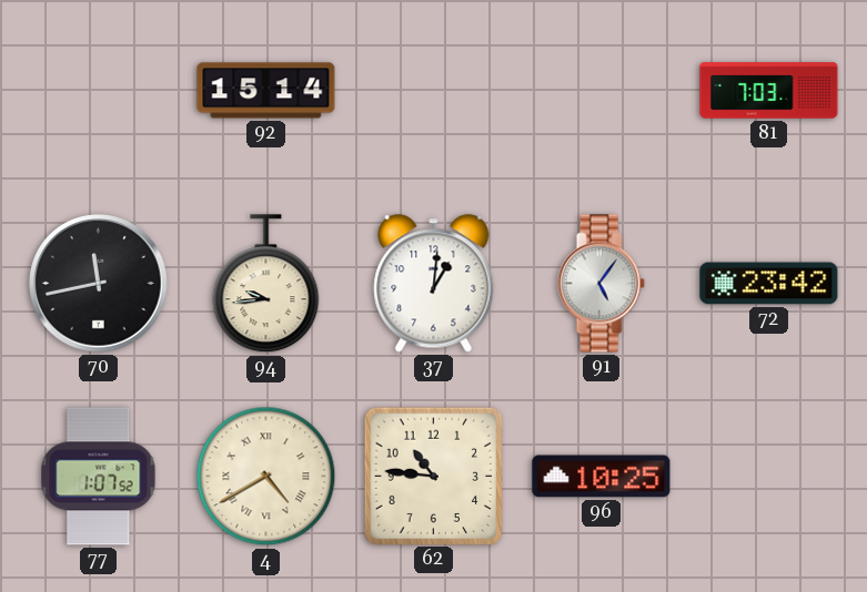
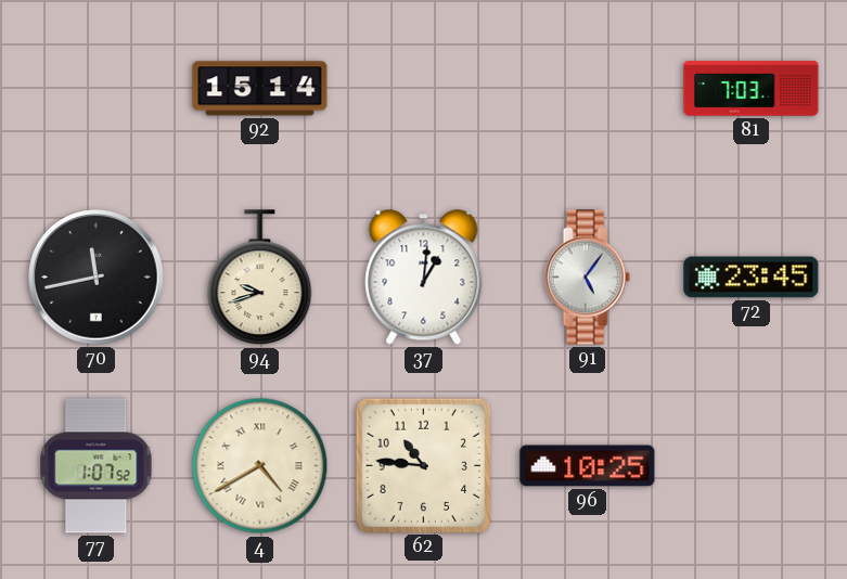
94: 9:44 -> 9:42 (260, 278)
72: 23:42 -> 23:45 (752, 278)
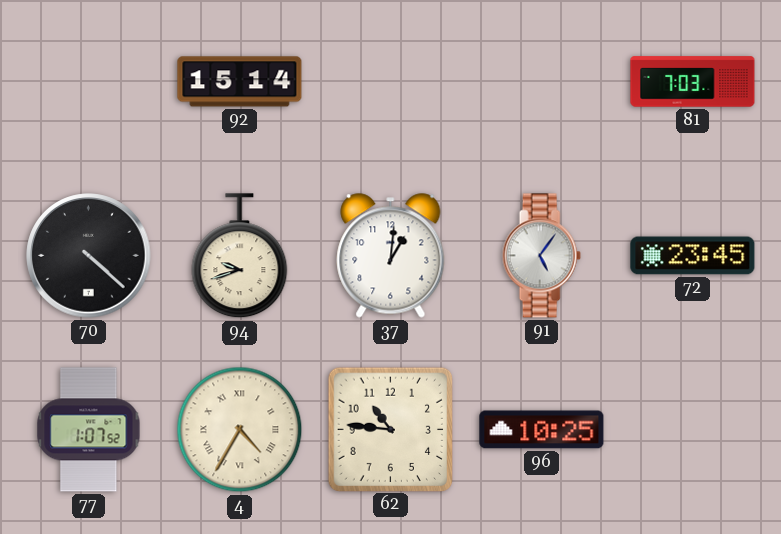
70: 11:43 -> 4:22 (89, 256)
4: 4:40 -> 4:35 (240, 430)
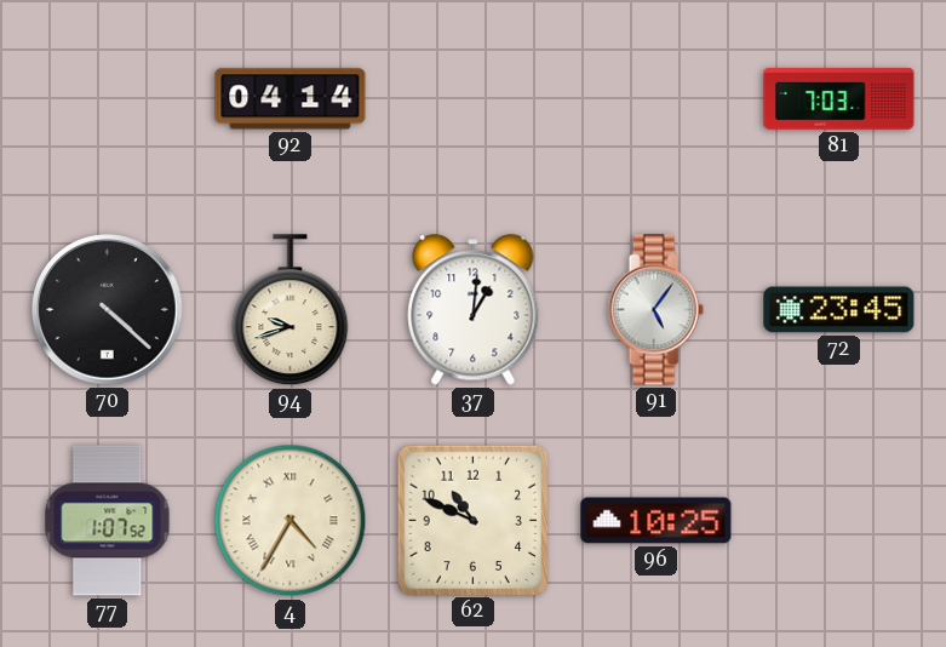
92: 15:14 -> 04:14 (291, 99)
62: 10:46 -> 10:49 (472, 520)
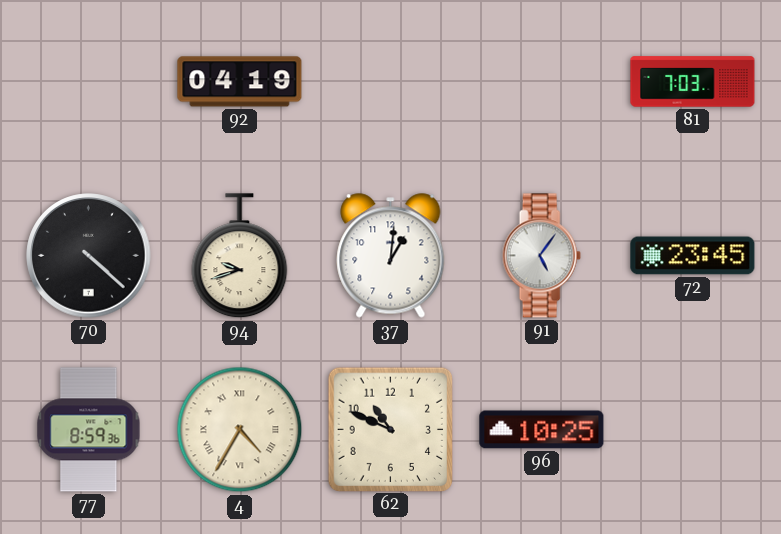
92: 04:14 -> 04:19 (240, 82)
77: 1:07 -> 8:59 (89, 430)
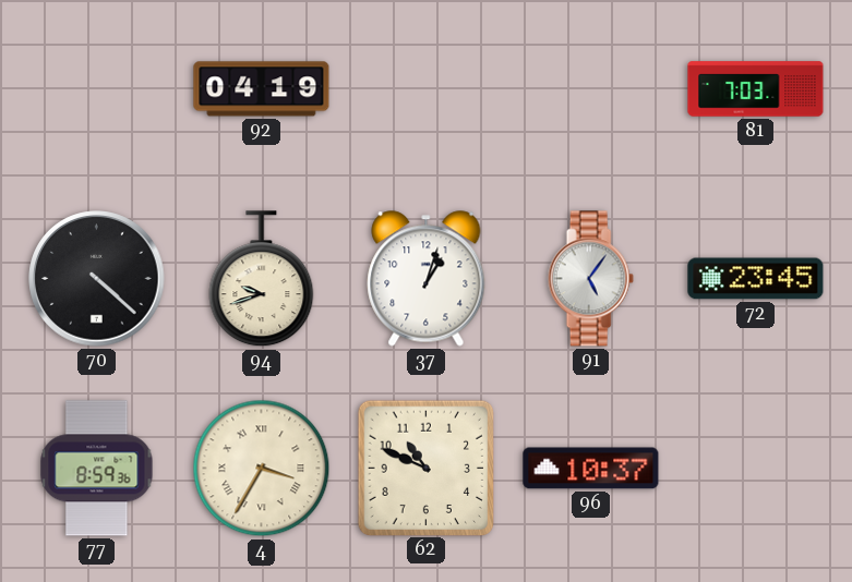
37: 1:01 -> 1:03 (427, 279)
4: 4:35 -> 3:35 (262, 469)
96: 10:25 -> 10:37 (591, 469)
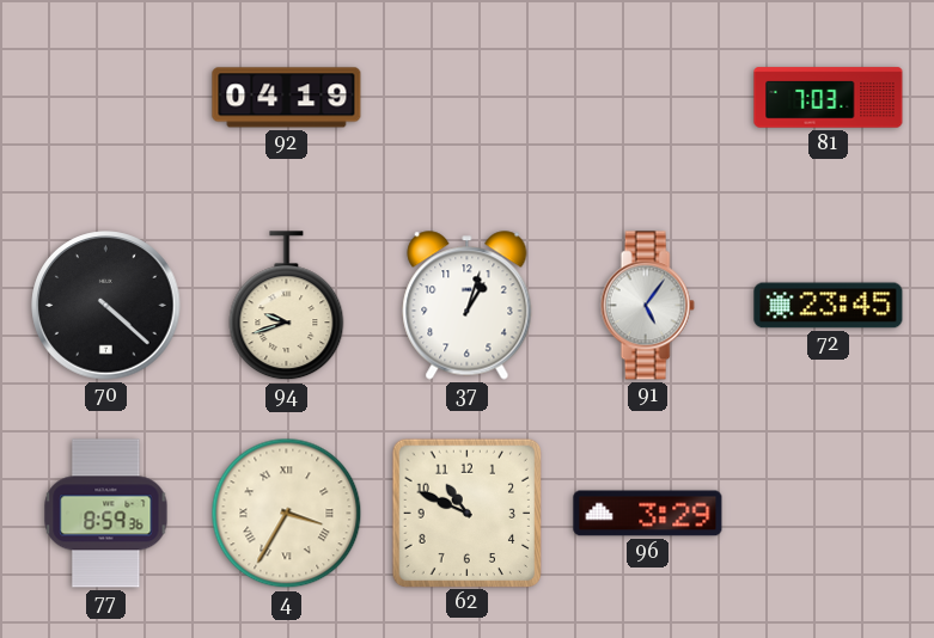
96: 10:37 -> 3:29 (648, 514)
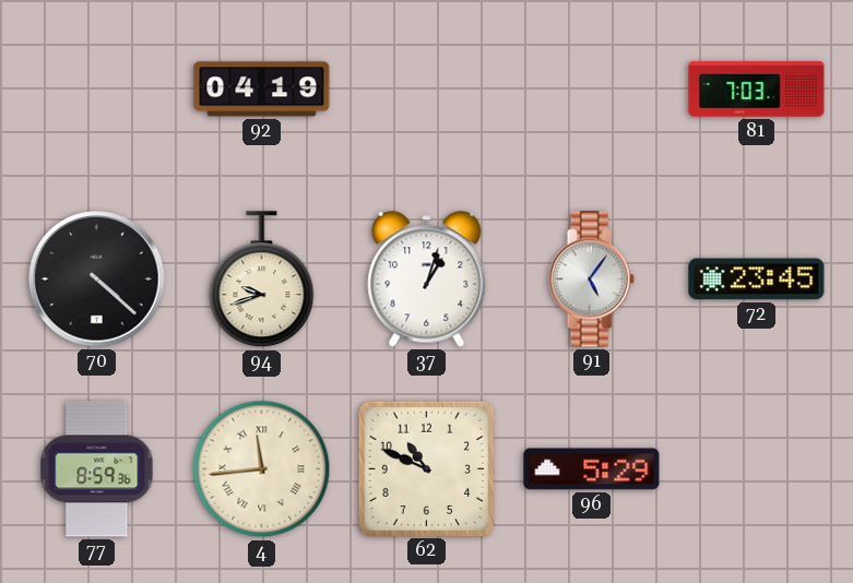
4: 3:35 -> 11:44 (262, 469)
96: 3:29 -> 5:29 (592, 469)
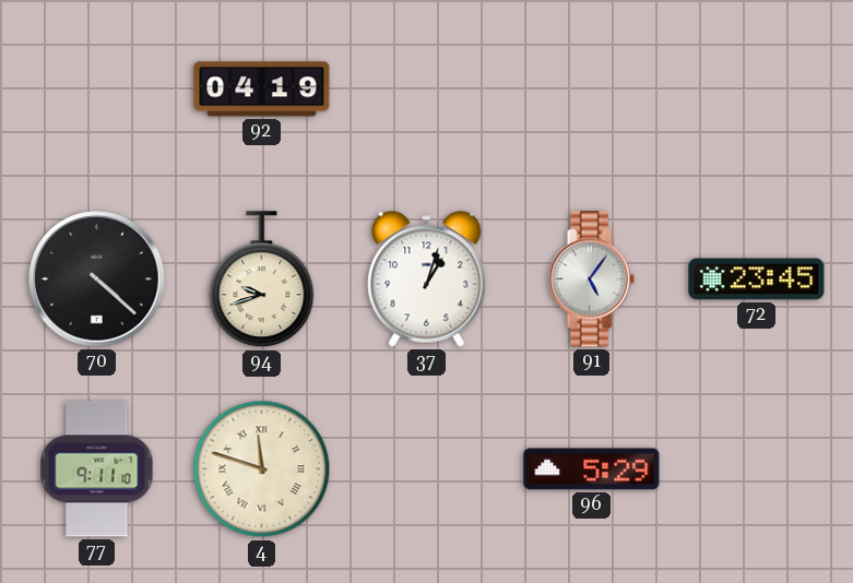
81: 7:03 -> none (757, 90)
77: 8:59 -> 9:11 (97, 469)
4: 11:44 -> 11:48 (262, 469)
62: 10:49 -> none (426, 468)
